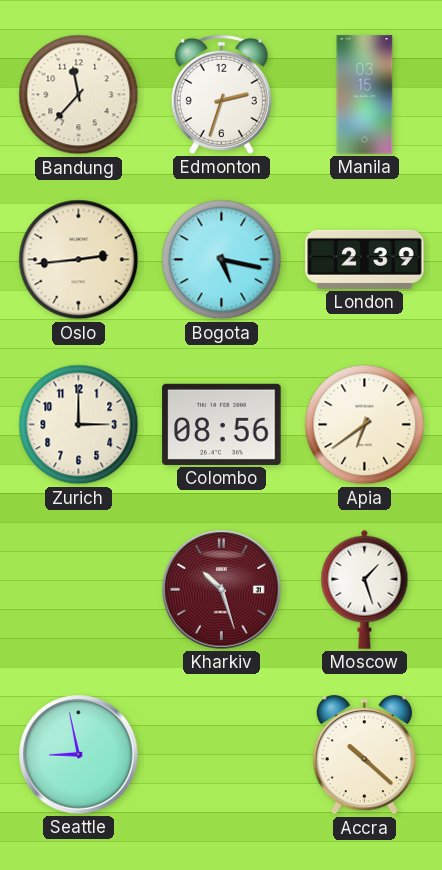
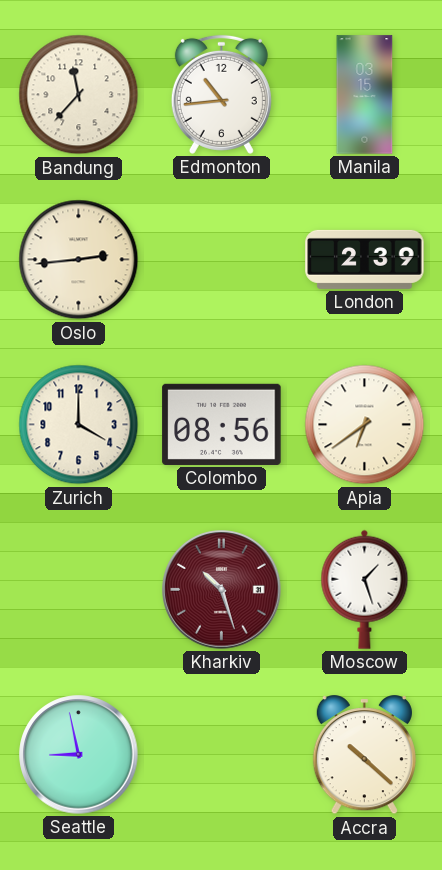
Edmonton: 2:33 -> 10:44 (221, 94)
Bogota: 5:17 -> none (222, 260)
Zurich: 3:00 -> 4:00 (79, 425)
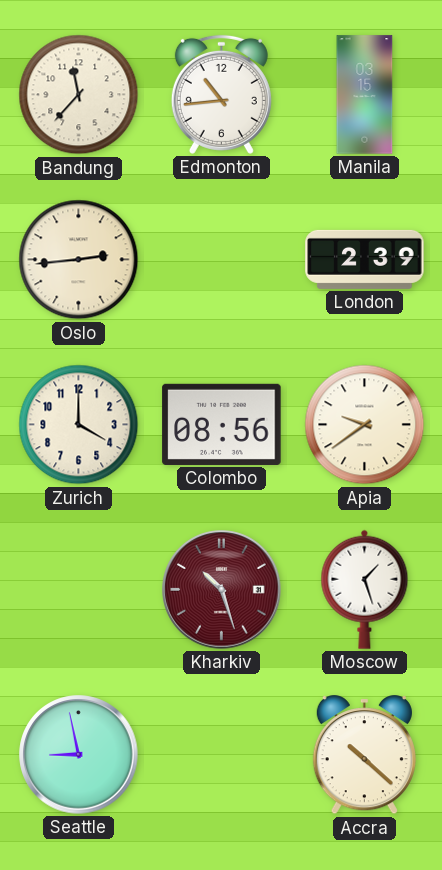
Apia: 6:39 -> 9:39 (365, 425)
